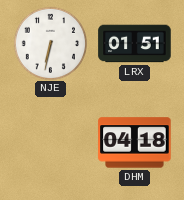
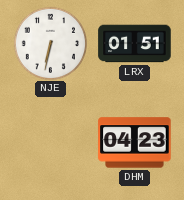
DHM: 04:18 -> 04:23 (135, 143)
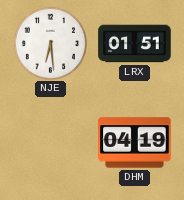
NJE: 6:32 -> 6:29 (50, 43)
DHM: 04:23 -> 04:19 (135, 143)
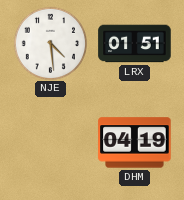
NJE: 6:29 -> 4:29 (50, 43)
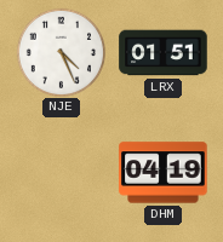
NJE: 4:29 -> 4:26 (61, 52)
